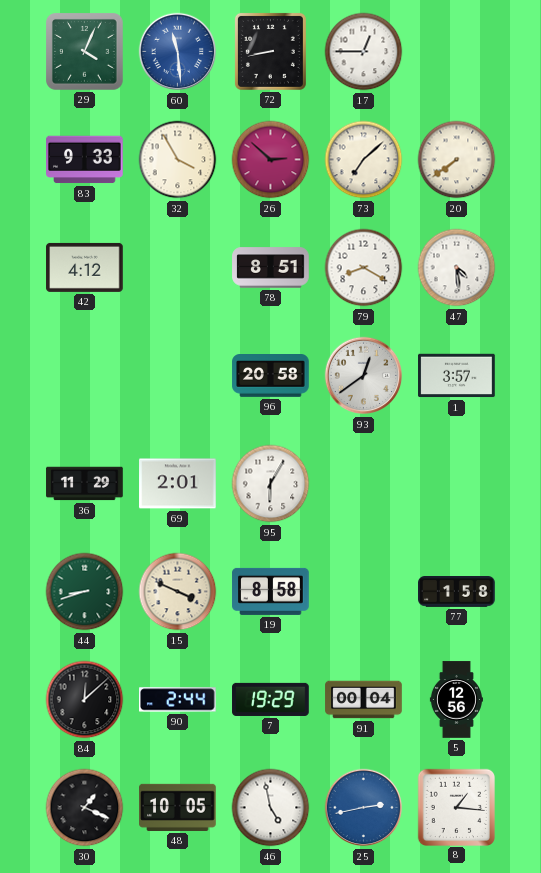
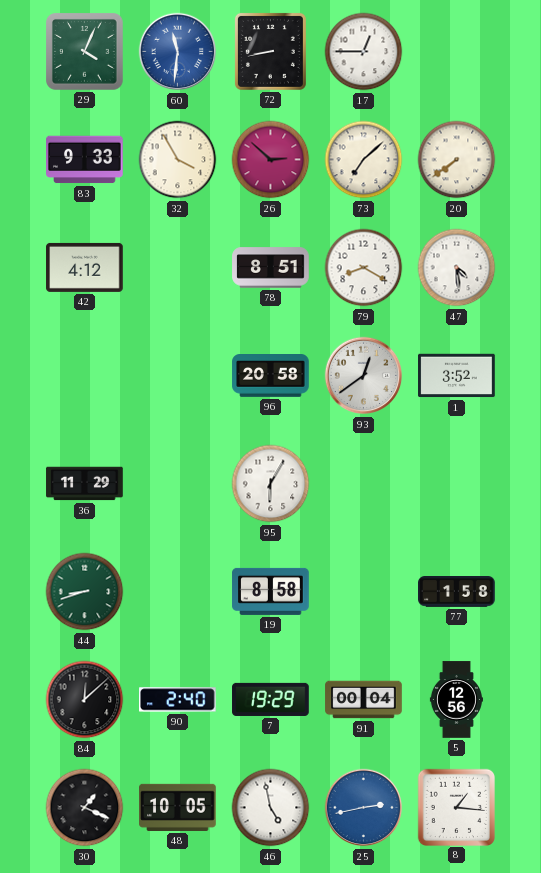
60: 11:29 -> 11:31 (178, 52)
1: 3:57 -> 3:52 (457, 376)
69: 2:01 -> none (178, 484)
15: 3:49 -> none (178, 592)
90: 2:44 -> 2:40 (178, 700)
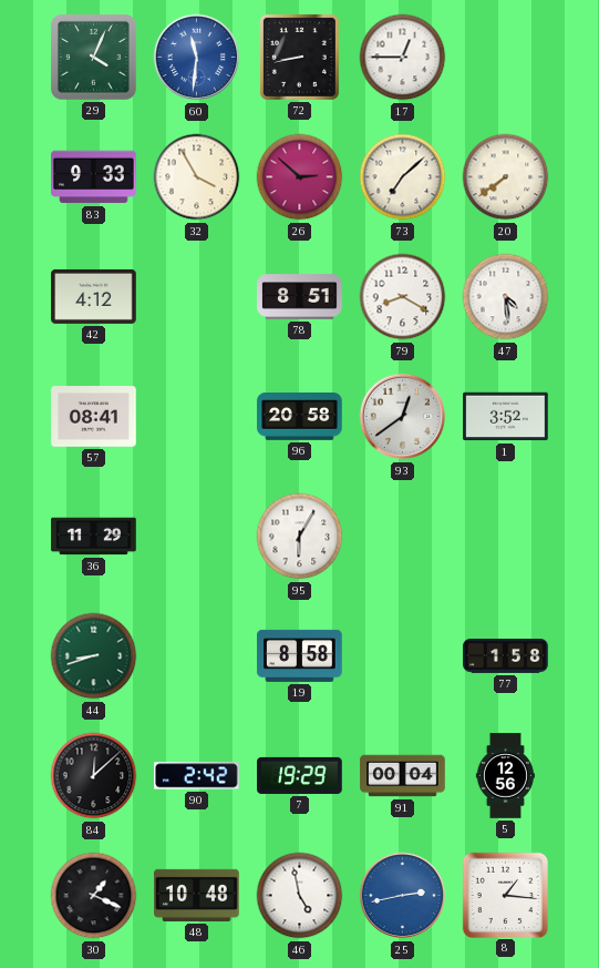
57: none -> 08:41 (94, 417)
90: 2:40 -> 2:42 (197, 776)
48: 10:05 -> 10:48 (197, 895)
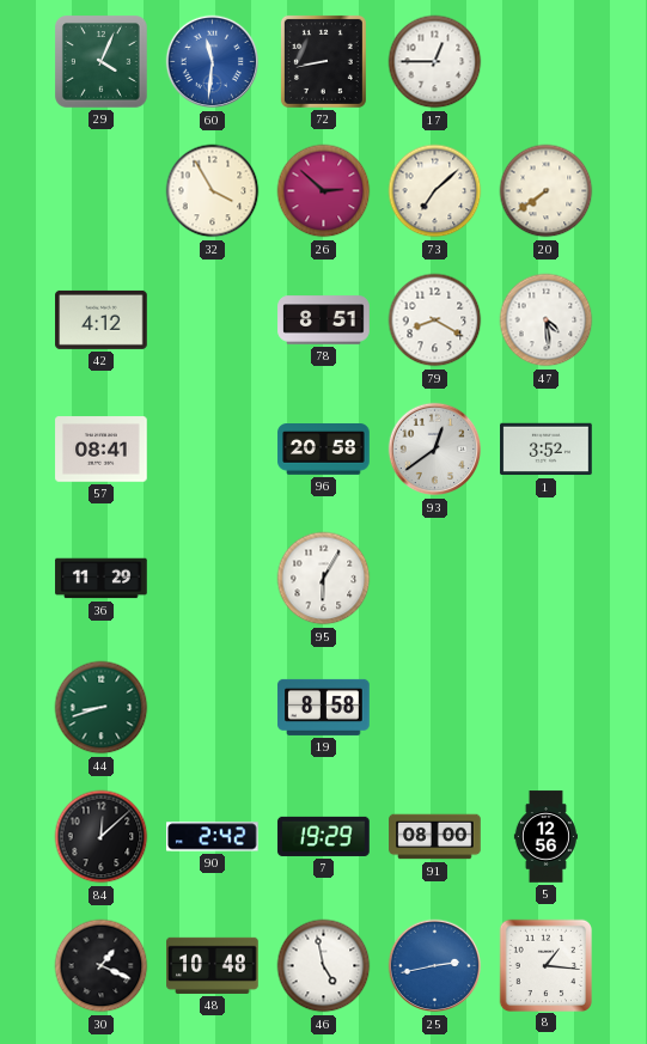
83: 9:33 -> none (94, 177)
77: 1:58 -> none (506, 656)
91: 00:04 -> 08:00 (435, 837)
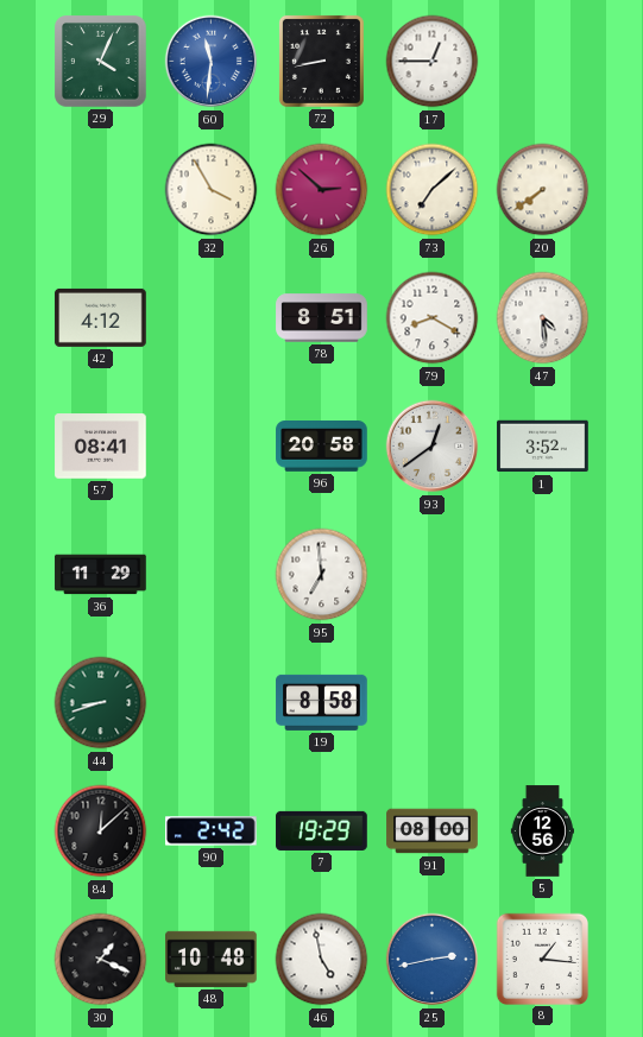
95: 6:05 -> 6:59 (322, 575)
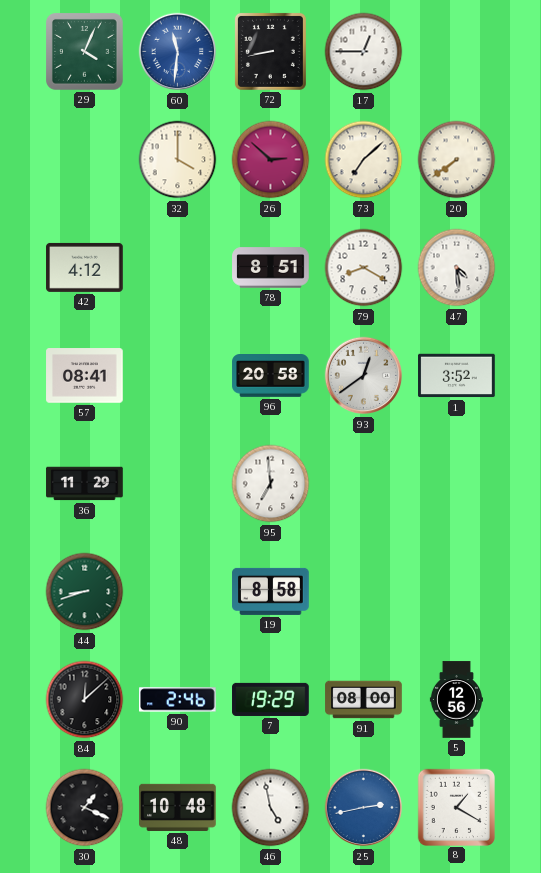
32: 3:55 -> 4:00 (178, 160)
90: 2:42 -> 2:46 (178, 700)
8: 1:16 -> 1:20 (456, 807)
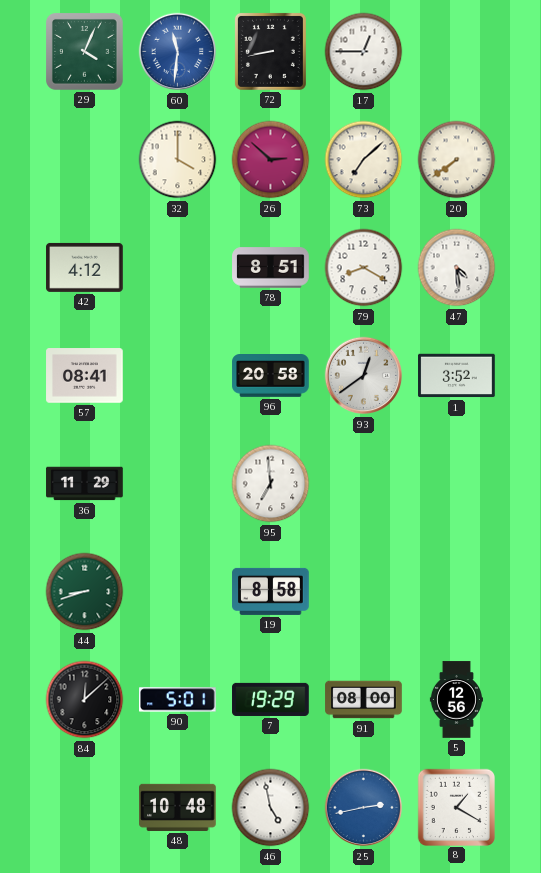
90: 2:46 -> 5:01 (178, 700)
30: 1:19 -> none (85, 808)
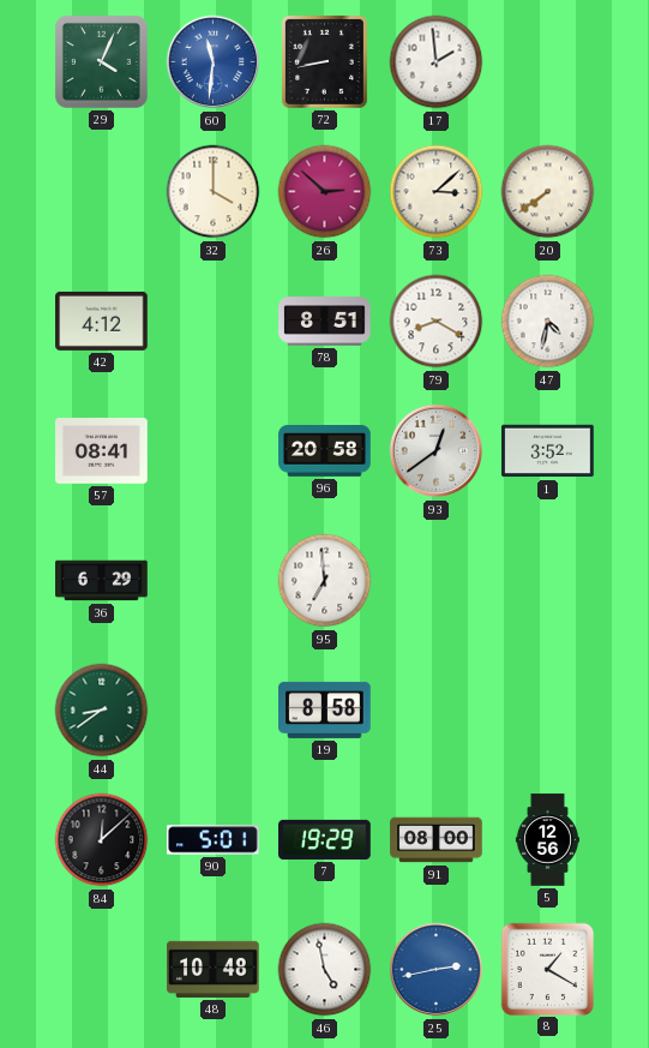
17: 12:45 -> 1:59 (437, 62)
73: 7:08 -> 3:08 (437, 192)
47: 4:29 -> 4:32 (548, 322)
36: 11:29 -> 6:29 (102, 581)
44: 8:42 -> 8:39 (102, 711)
